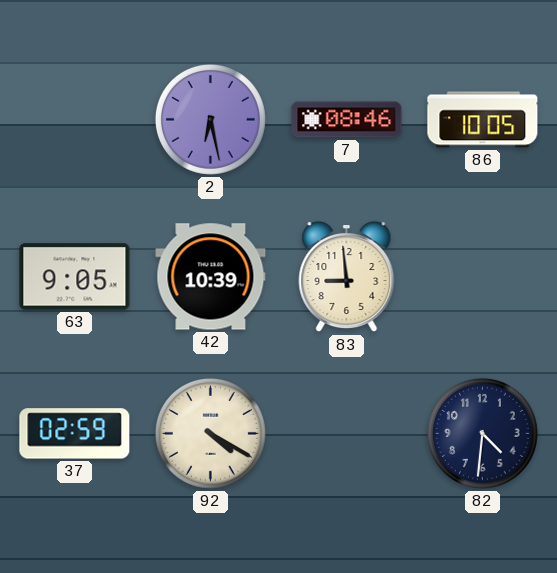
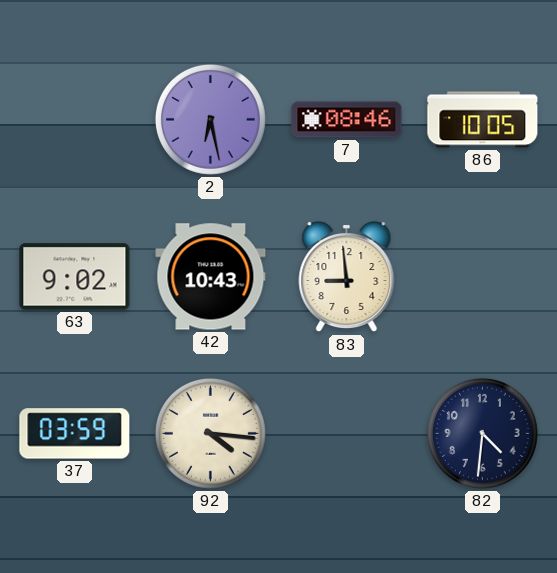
63: 9:05 -> 9:02 (75, 277)
42: 10:39 -> 10:43 (211, 277)
37: 02:59 -> 03:59 (75, 434)
92: 4:20 -> 4:16 (210, 433)
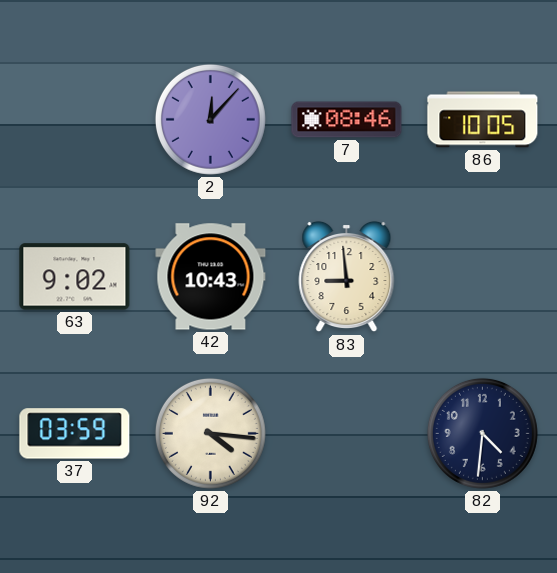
2: 6:28 -> 12:07 (210, 119)
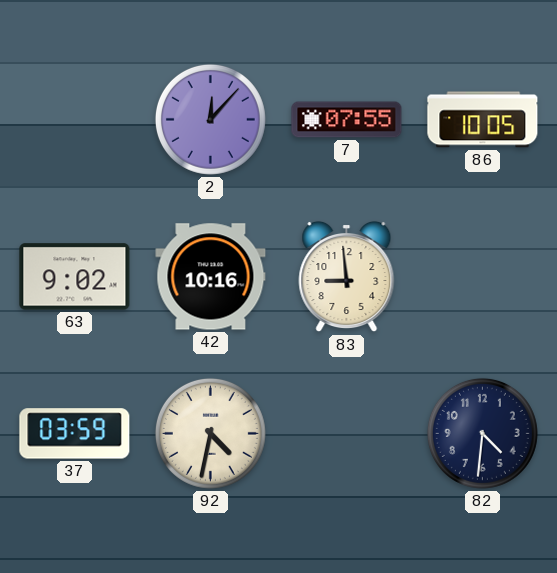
7: 08:46 -> 07:55 (347, 120)
42: 10:43 -> 10:16 (211, 277)
92: 4:16 -> 4:32 (210, 433)
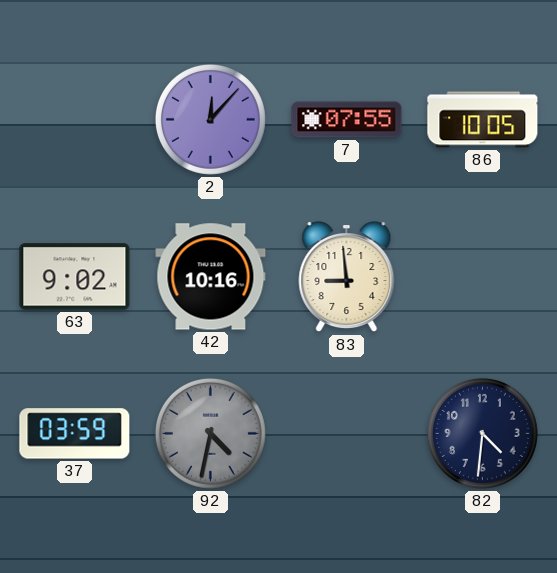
92 dial: cream -> grey (210, 433)
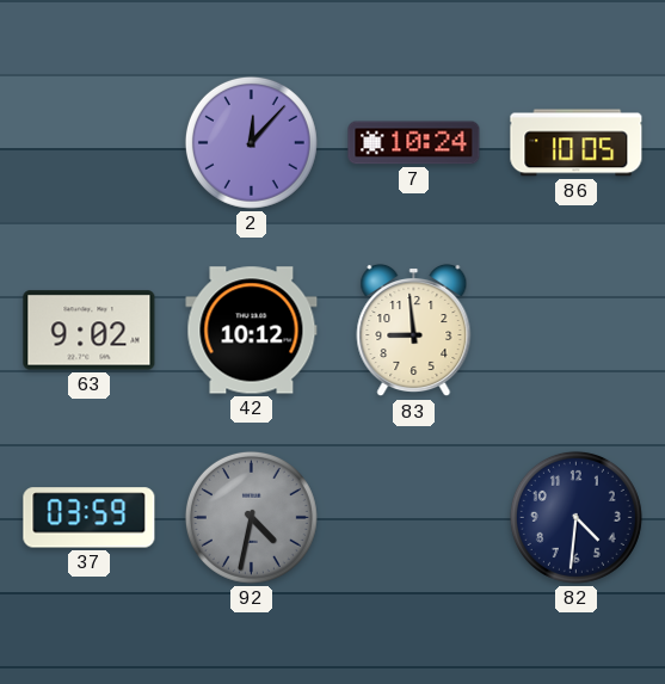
7: 07:55 -> 10:24 (414, 143)
42: 10:16 -> 10:12 (252, 331)
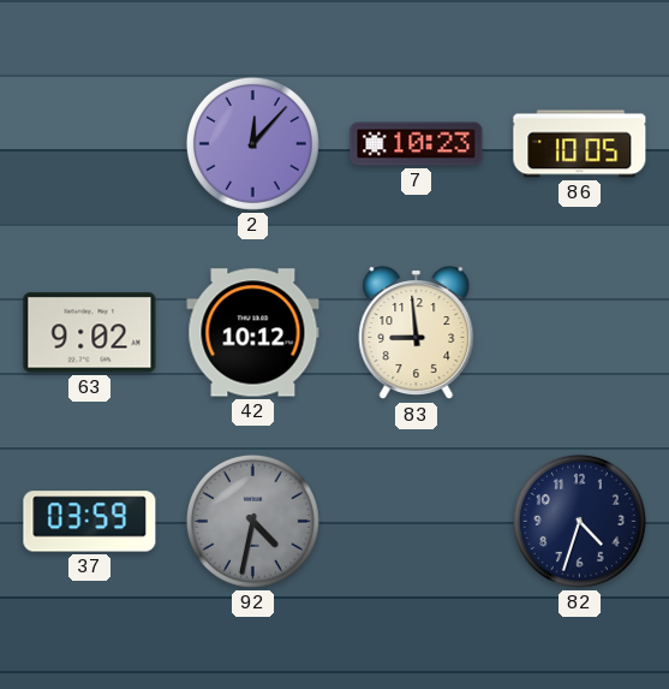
7: 10:24 -> 10:23 (417, 144)
82: 4:31 -> 4:33 (579, 521)
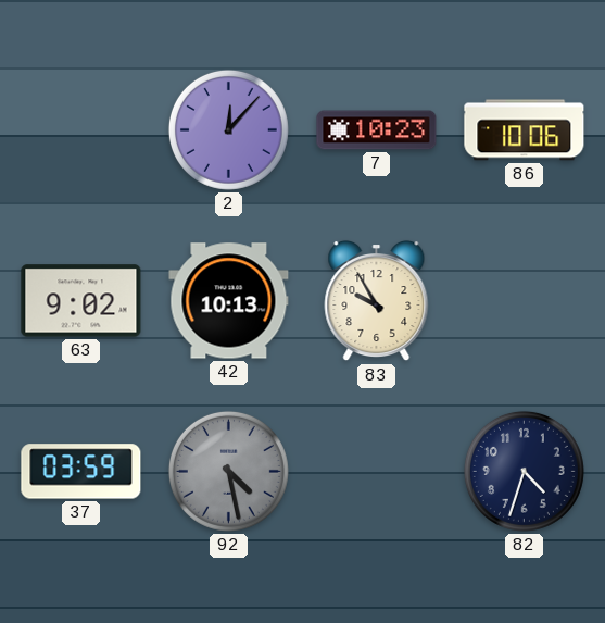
86: 10:05 -> 10:06 (525, 130)
42: 10:12 -> 10:13 (229, 301)
83: 8:59 -> 9:55 (377, 301)
92: 4:32 -> 4:28 (228, 471)
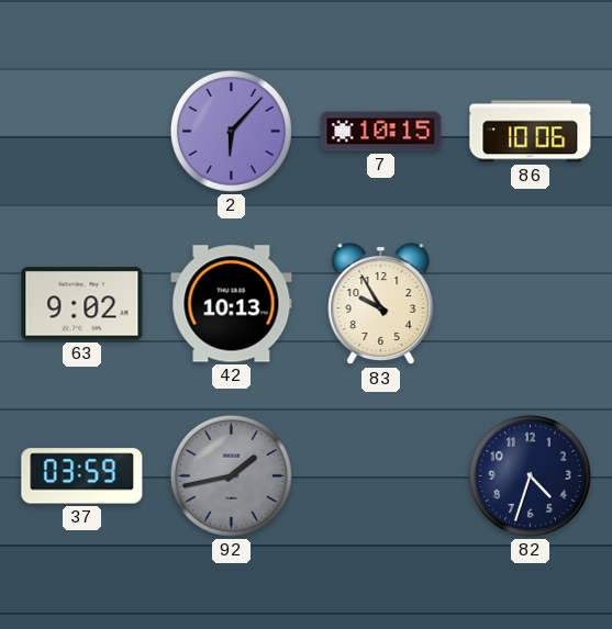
2: 12:07 -> 6:07 (231, 131)
7: 10:23 -> 10:15 (381, 132)
92: 4:28 -> 1:43 (231, 475)
